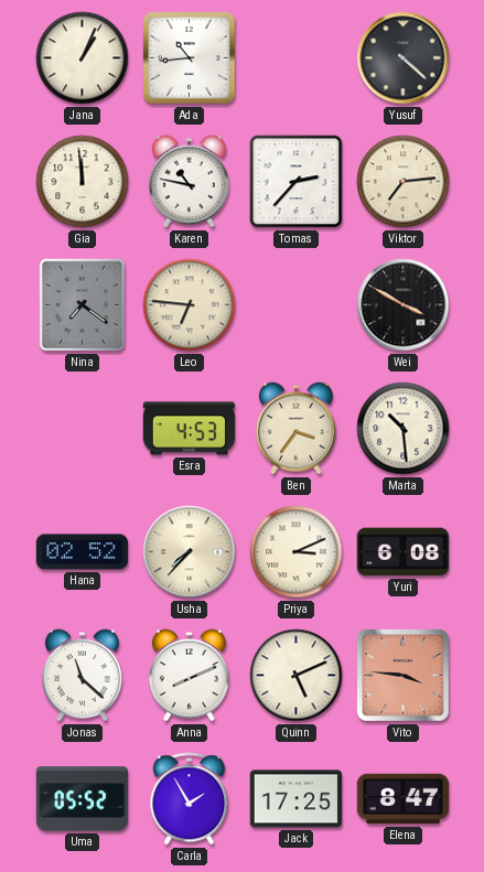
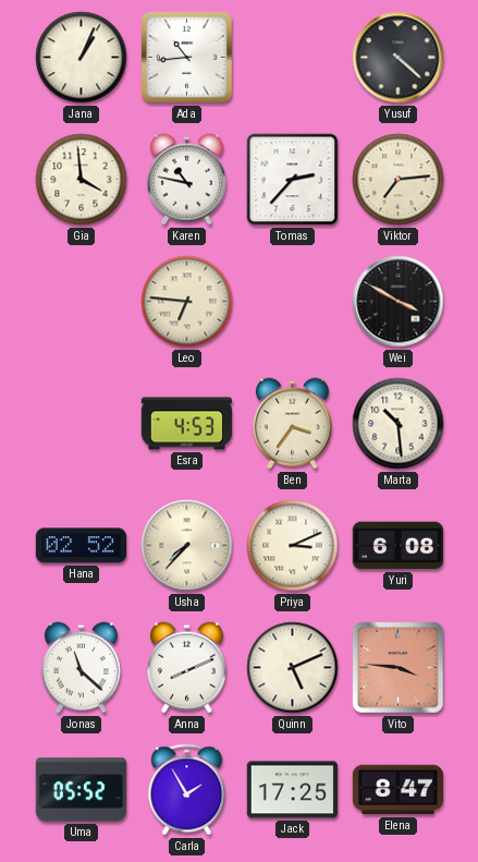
Gia: 11:59 -> 3:59 (82, 180)
Nina: 7:21 -> none (83, 305)
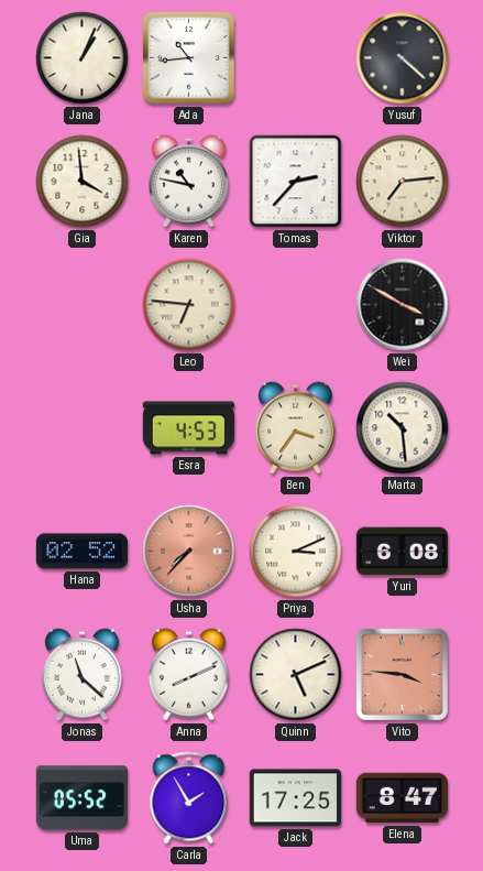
Usha dial: cream -> salmon (189, 552)
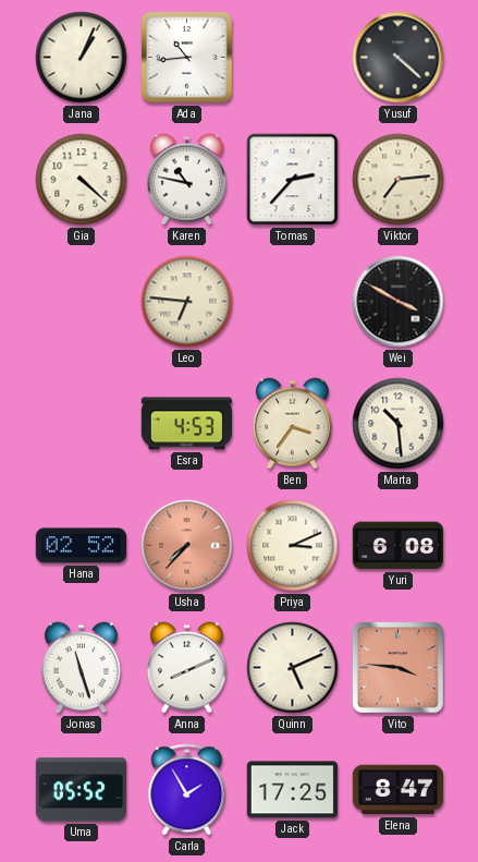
Gia: 3:59 -> 4:22 (82, 180)
Jonas: 11:22 -> 11:27 (81, 668)
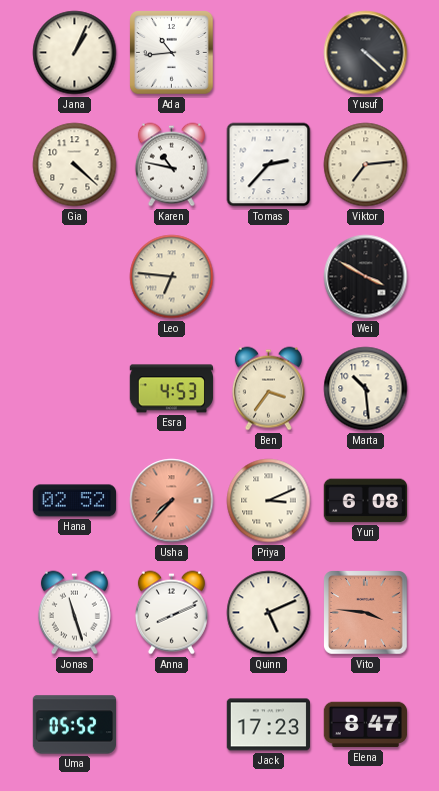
Carla: 1:55 -> none (187, 790)
Jack: 17:25 -> 17:23 (268, 725)
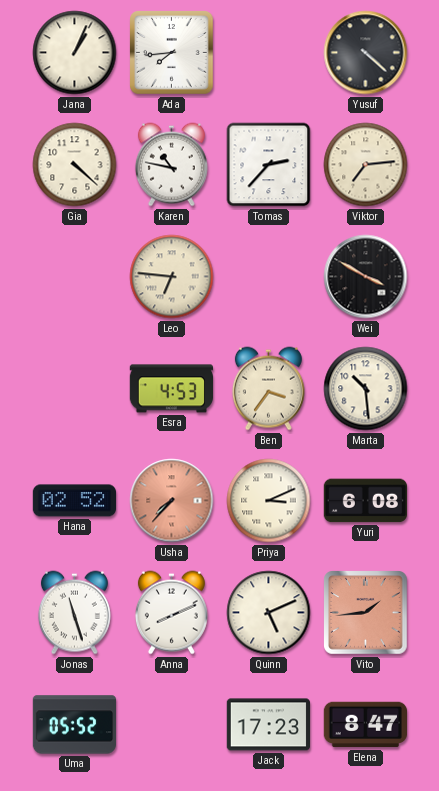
Ada: 10:44 -> 7:44 (172, 53)
Vito: 3:46 -> 1:44 (366, 613)
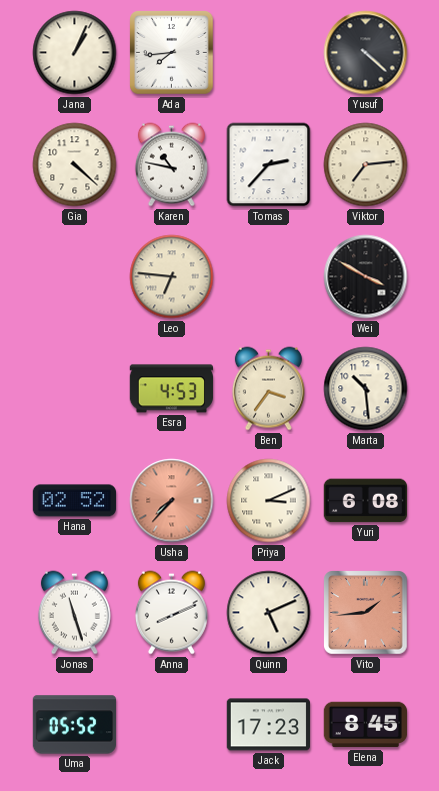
Elena: 8:47 -> 8:45 (365, 725)
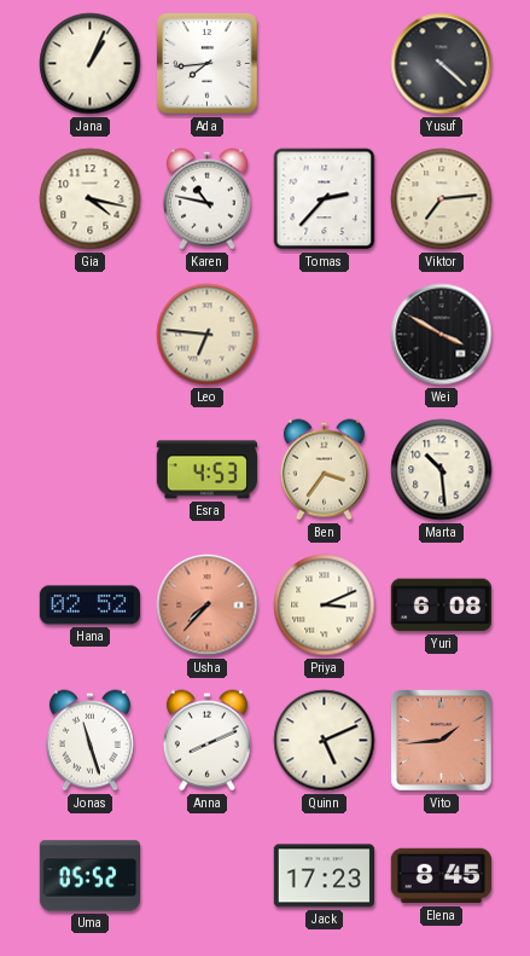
Gia: 4:22 -> 4:17 (91, 199)
